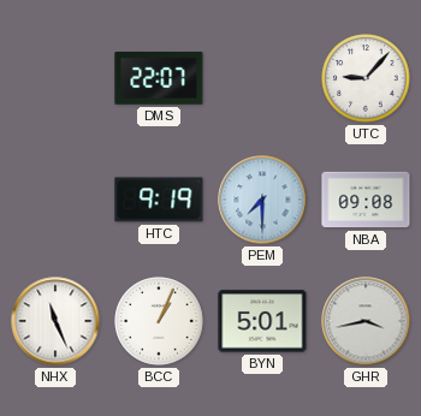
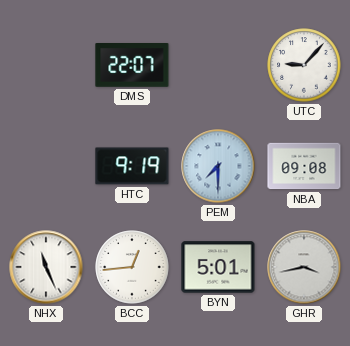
BCC: 1:04 -> 12:44 (132, 267)
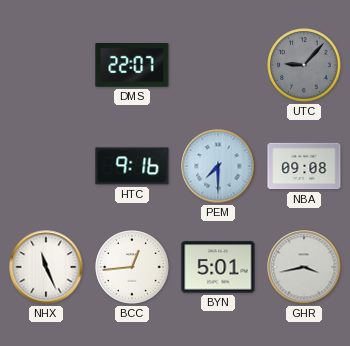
UTC dial: white -> grey (304, 65)
HTC: 9:19 -> 9:16 (132, 166)
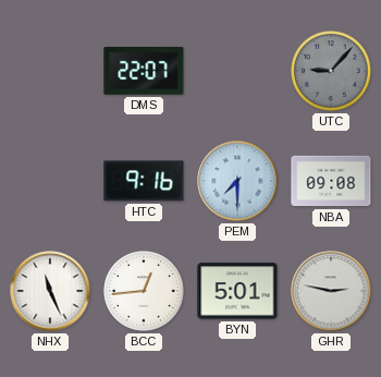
GHR: 3:43 -> 2:47 (331, 291)
